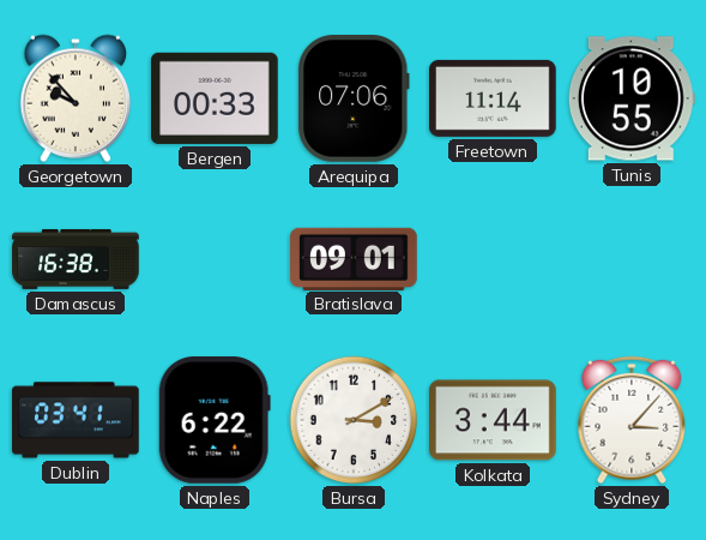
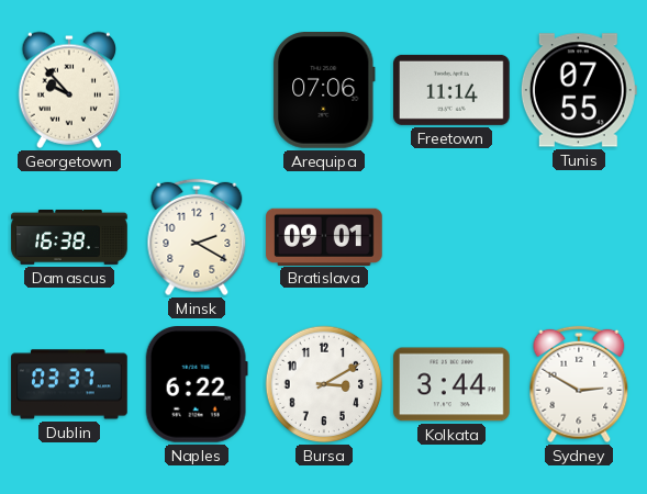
Bergen: 00:33 -> none (216, 98)
Tunis: 10:55 -> 07:55 (579, 90)
Minsk: none -> 2:20 (197, 237)
Dublin: 03:41 -> 03:37 (69, 384)
Sydney: 3:07 -> 2:50 (579, 384)
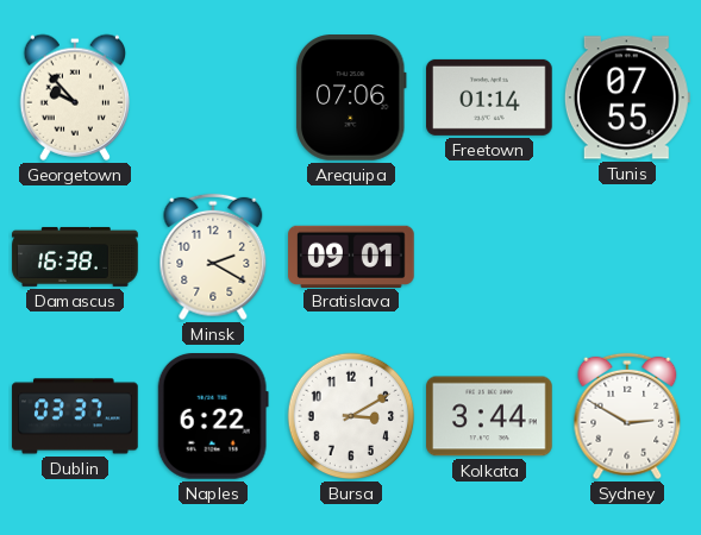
Freetown: 11:14 -> 01:14 (490, 97)
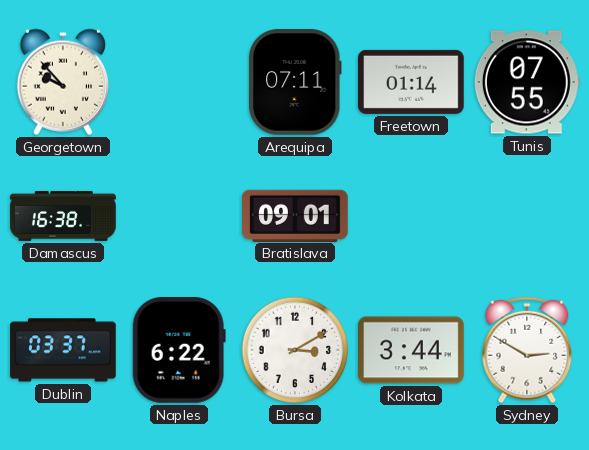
Arequipa: 07:06 -> 07:11 (296, 83)
Minsk: 2:20 -> none (213, 257)
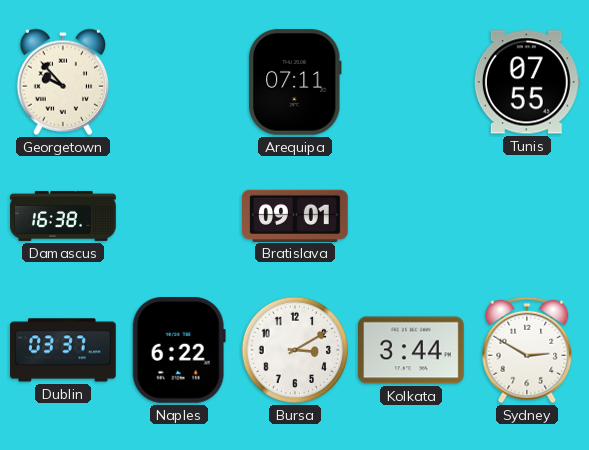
Freetown: 01:14 -> none (412, 82)
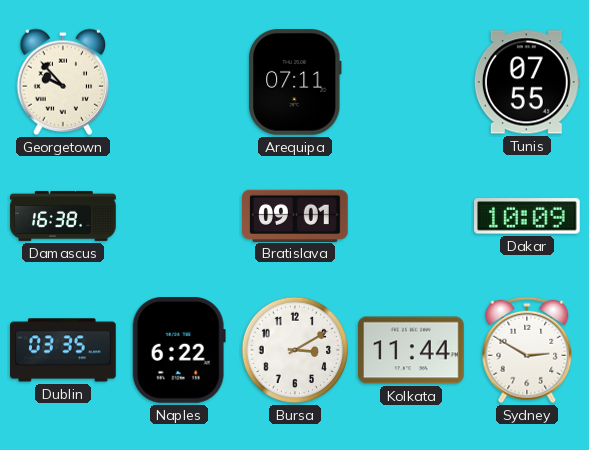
Dakar: none -> 10:09 (528, 216)
Dublin: 03:37 -> 03:35 (63, 350)
Kolkata: 3:44 -> 11:44 (411, 350)
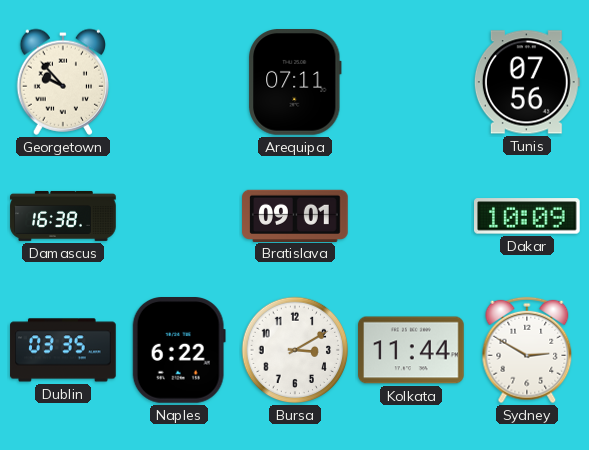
Tunis: 07:55 -> 07:56 (527, 82)
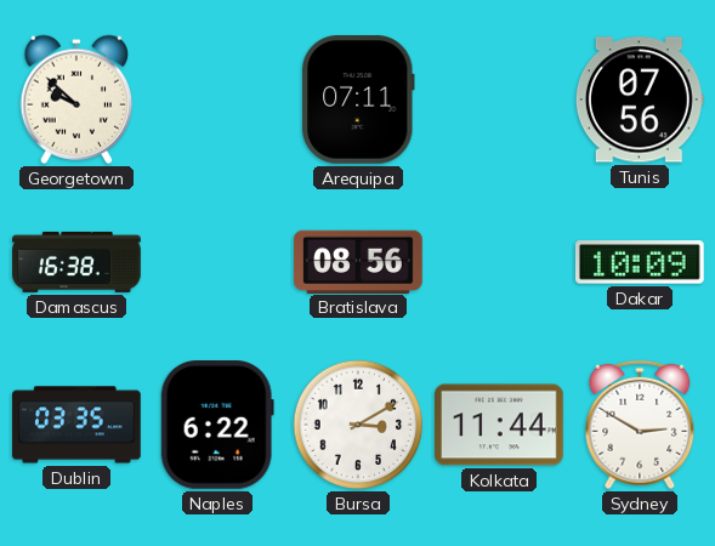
Georgetown: 9:53 -> 9:52 (75, 99)
Bratislava: 09:01 -> 08:56 (358, 261)
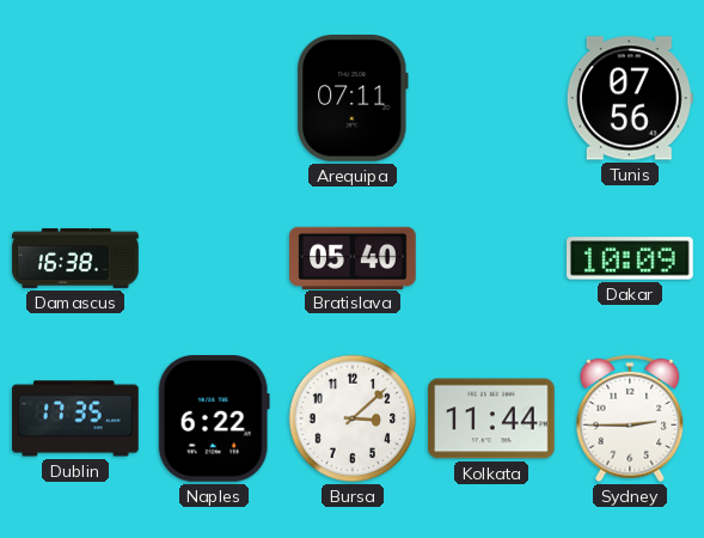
Georgetown: 9:52 -> none (75, 99)
Bratislava: 08:56 -> 05:40 (353, 257)
Dublin: 03:35 -> 17:35 (75, 418)
Bursa: 3:10 -> 3:08 (353, 418)
Sydney: 2:50 -> 2:45 (630, 418)
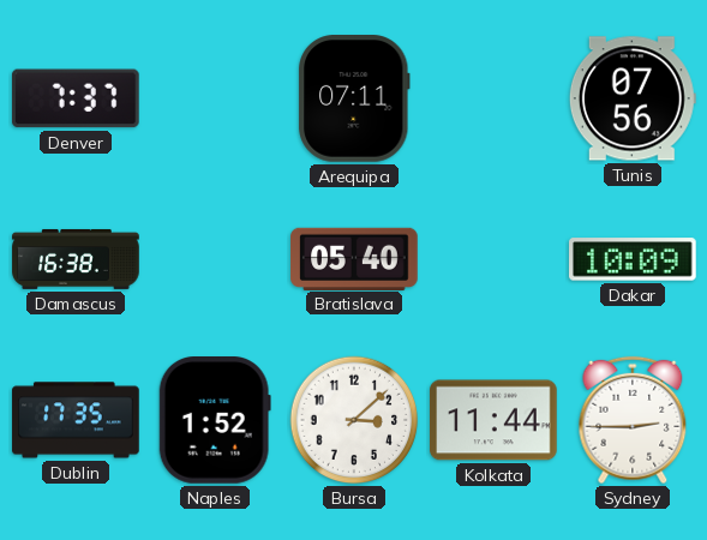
Denver: none -> 7:37 (76, 98)
Naples: 6:22 -> 1:52 (215, 421)
